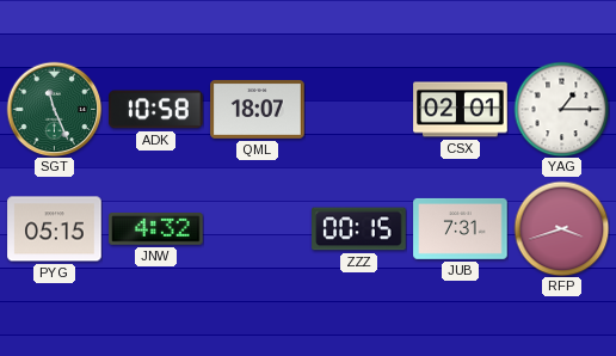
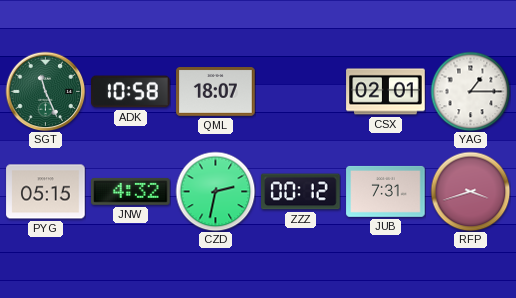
CZD: none -> 2:32 (215, 191)
ZZZ: 00:15 -> 00:12 (301, 192)
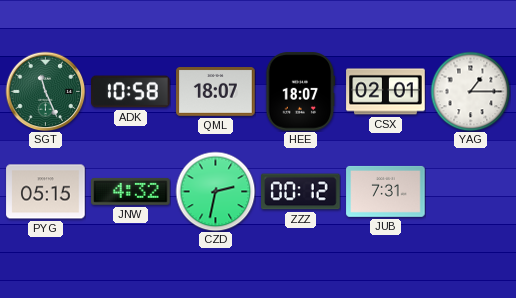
HEE: none -> 18:07 (301, 92)
RFP: 3:42 -> none (470, 191)
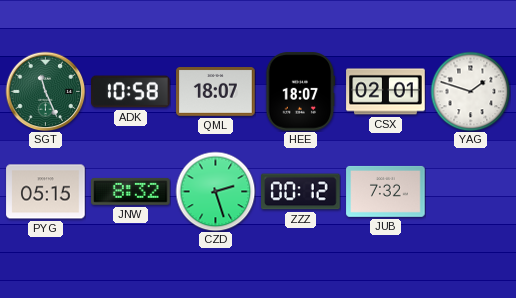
YAG: 1:15 -> 1:48 (470, 91)
JNW: 4:32 -> 8:32 (131, 191)
CZD: 2:32 -> 2:27 (215, 191)
JUB: 7:31 -> 7:32 (386, 191)
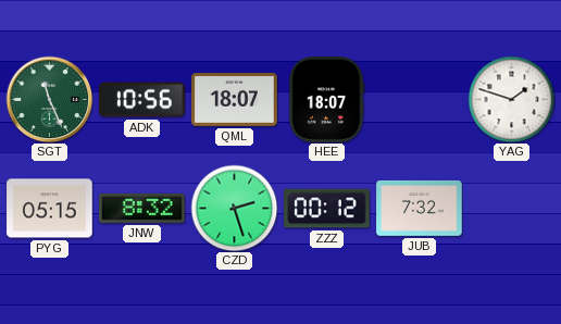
ADK: 10:58 -> 10:56 (142, 100)
CSX: 02:01 -> none (386, 92)
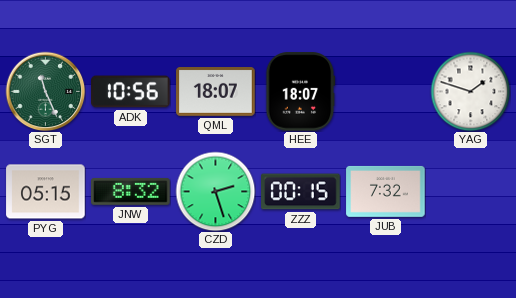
ZZZ: 00:12 -> 00:15 (301, 192)
